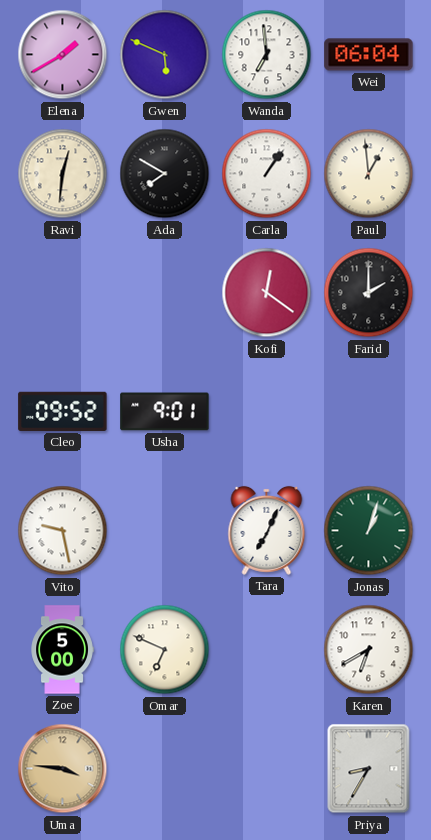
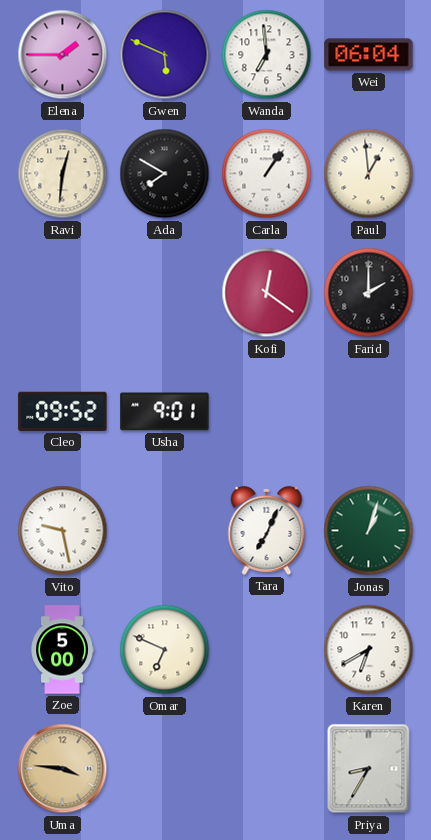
Elena: 1:40 -> 1:45 (63, 55)
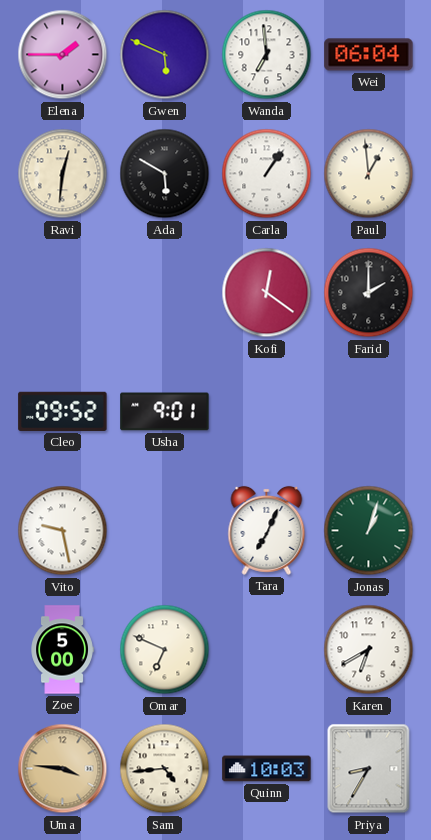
Ada: 7:50 -> 5:50 (165, 174)
Sam: none -> 4:44 (165, 769)
Quinn: none -> 10:03 (267, 769)
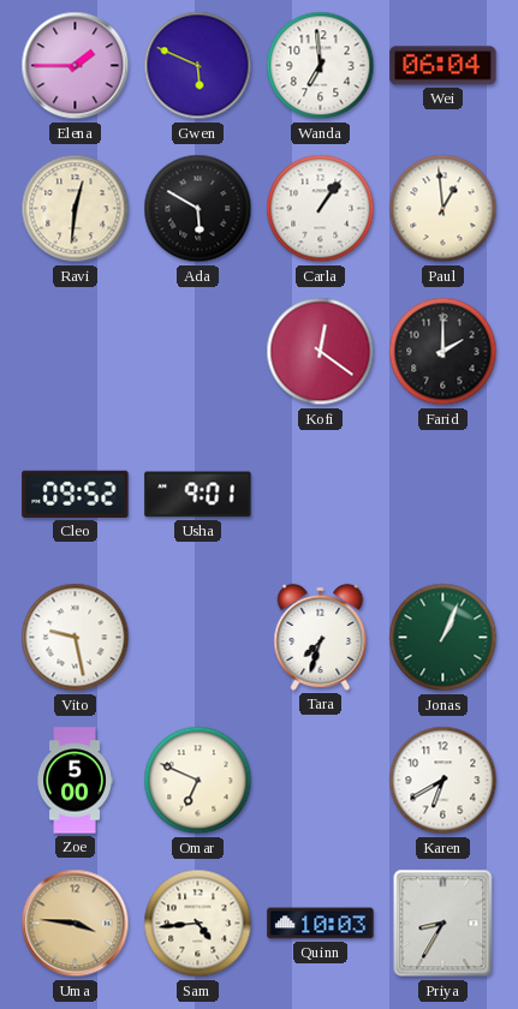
Tara: 7:04 -> 7:33 (321, 637)
Jonas: 1:03 -> 1:04 (443, 638)
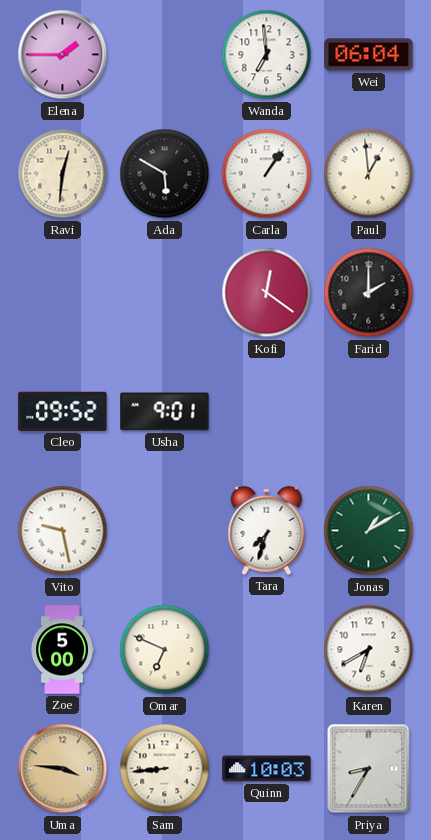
Gwen: 5:49 -> none (198, 66)
Jonas: 1:04 -> 1:10 (369, 531)
Sam: 4:44 -> 8:44 (165, 769)
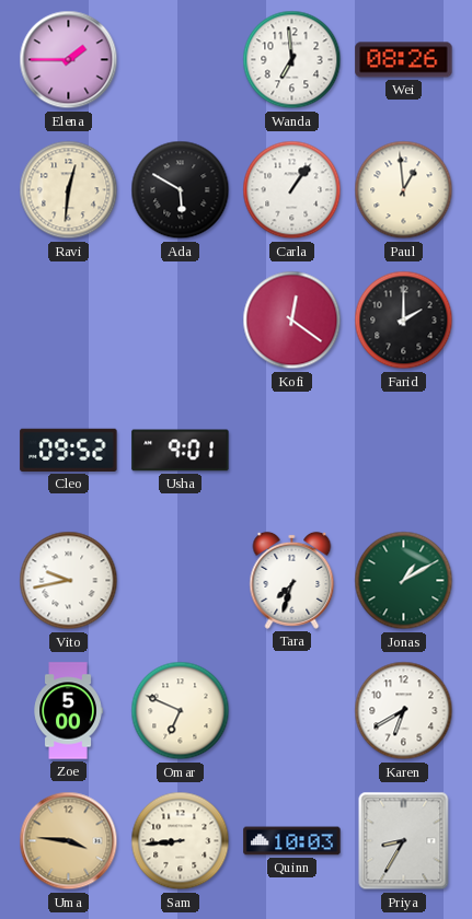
Wei: 06:04 -> 08:26 (404, 60)
Vito: 9:28 -> 9:43 (69, 581)
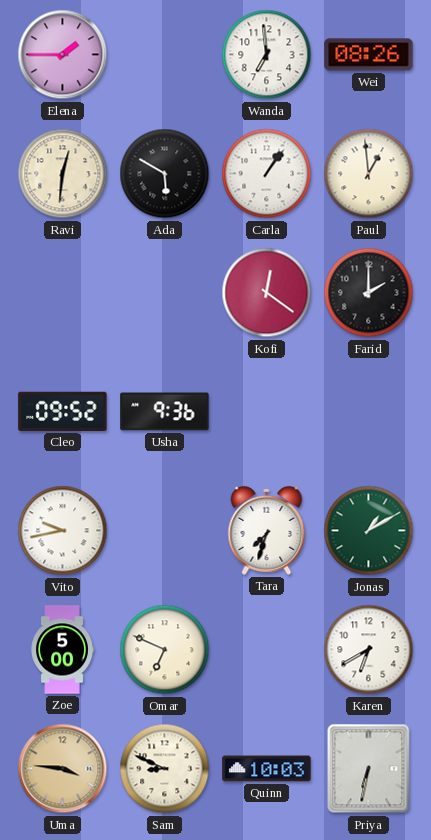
Usha: 9:01 -> 9:36 (165, 412)
Sam: 8:44 -> 8:49 (165, 769)
Priya: 8:35 -> 6:32 (369, 769)
